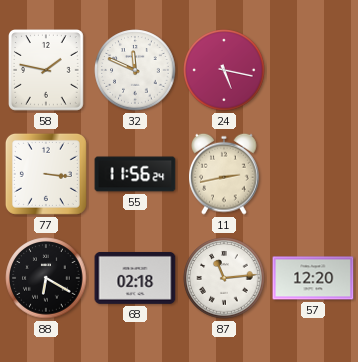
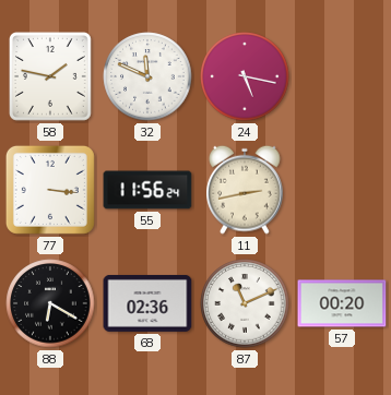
68: 02:18 -> 02:36 (147, 303)
87: 11:14 -> 11:11 (245, 303)
57: 12:20 -> 00:20 (342, 303)
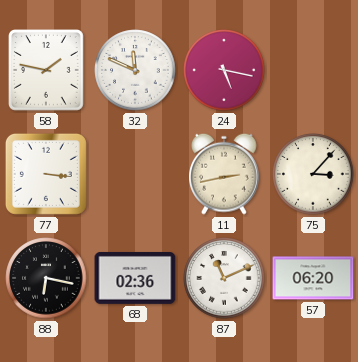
55: 11:56 -> none (147, 190)
75: none -> 3:07 (313, 174)
88: 6:20 -> 6:17 (46, 278)
57: 00:20 -> 06:20 (313, 278)
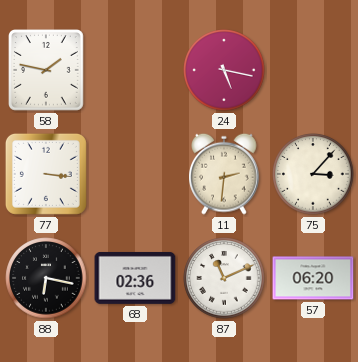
32: 11:49 -> none (135, 70)
11: 2:43 -> 2:31 (225, 174)
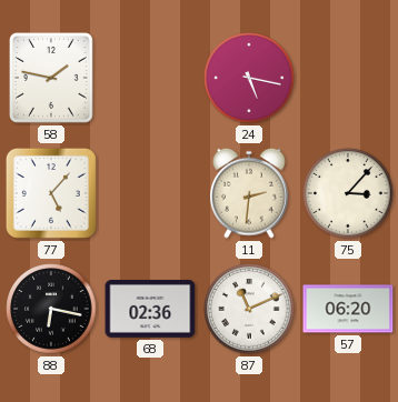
77: 3:16 -> 5:07 (51, 193)
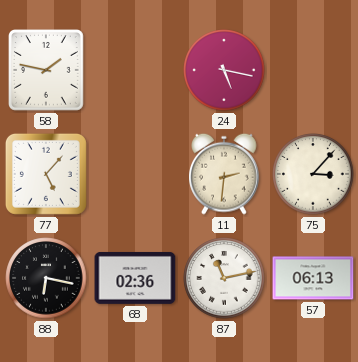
87: 11:11 -> 11:13 (224, 278)
57: 06:20 -> 06:13 (313, 278)
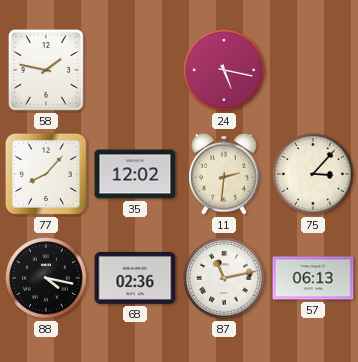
77: 5:07 -> 8:07 (46, 174)
35: none -> 12:02 (135, 174)
88: 6:17 -> 4:17 (46, 278)
